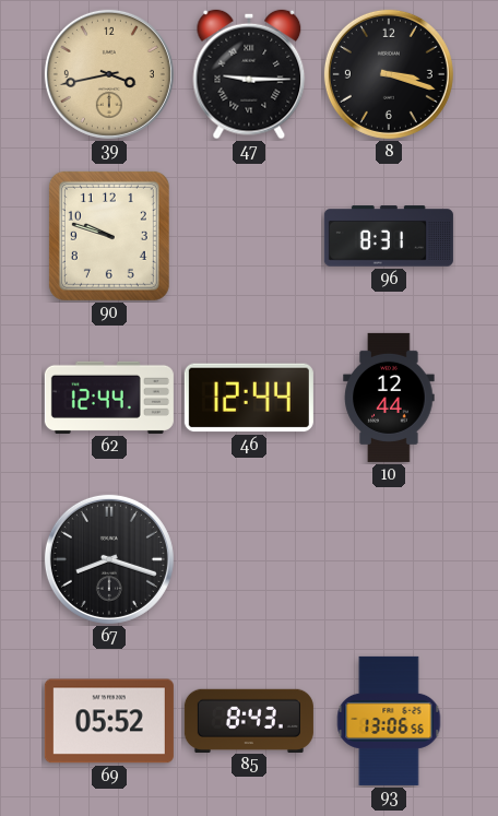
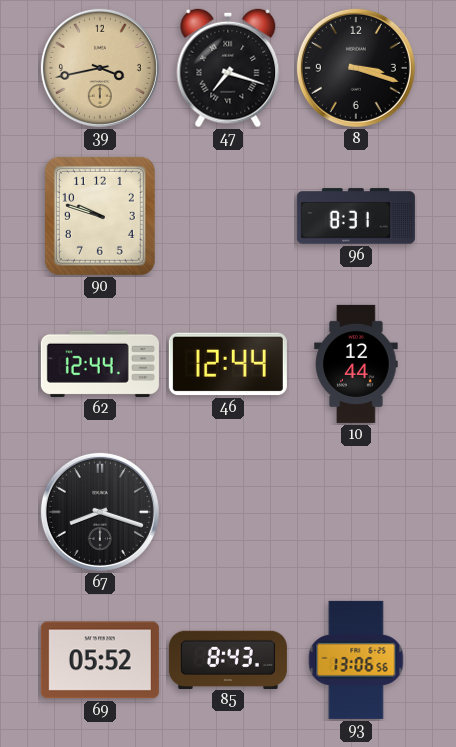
47: 9:15 -> 7:18 (228, 68)
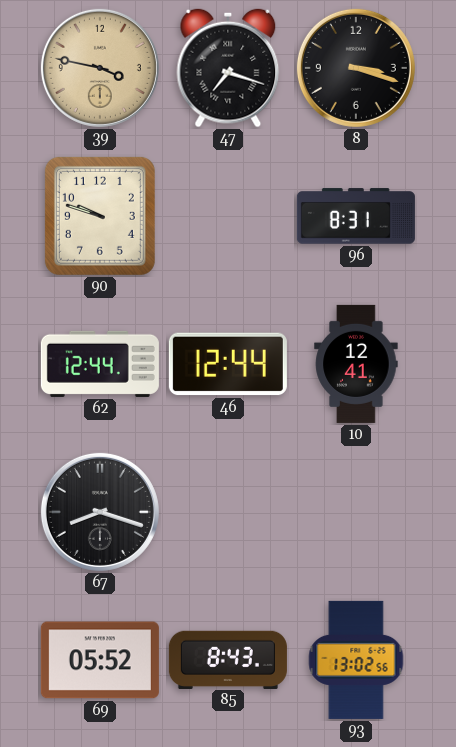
39: 3:43 -> 3:47 (100, 68)
10: 12:44 -> 12:41 (356, 364)
93: 13:06 -> 13:02 (356, 660)
